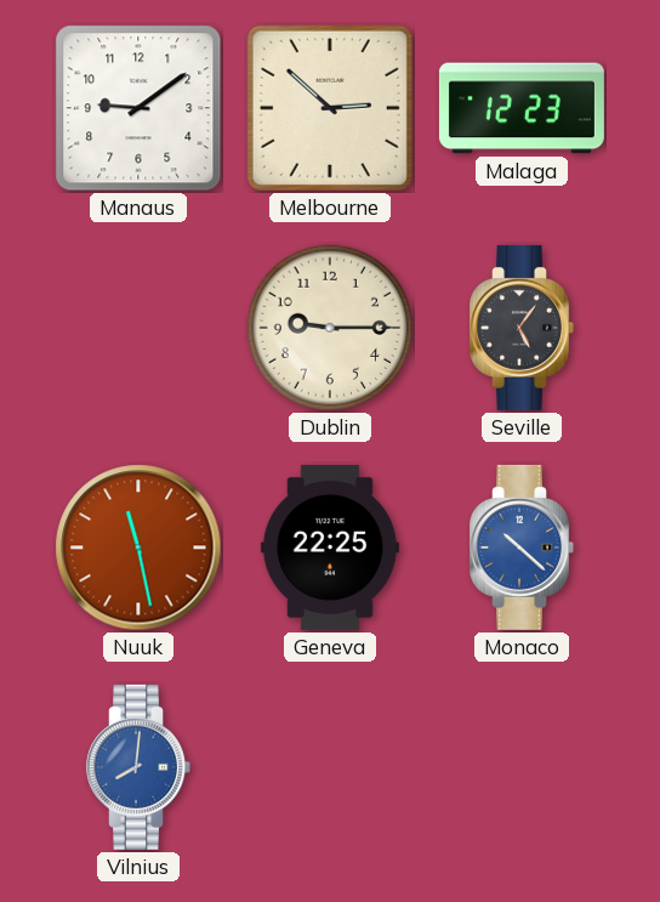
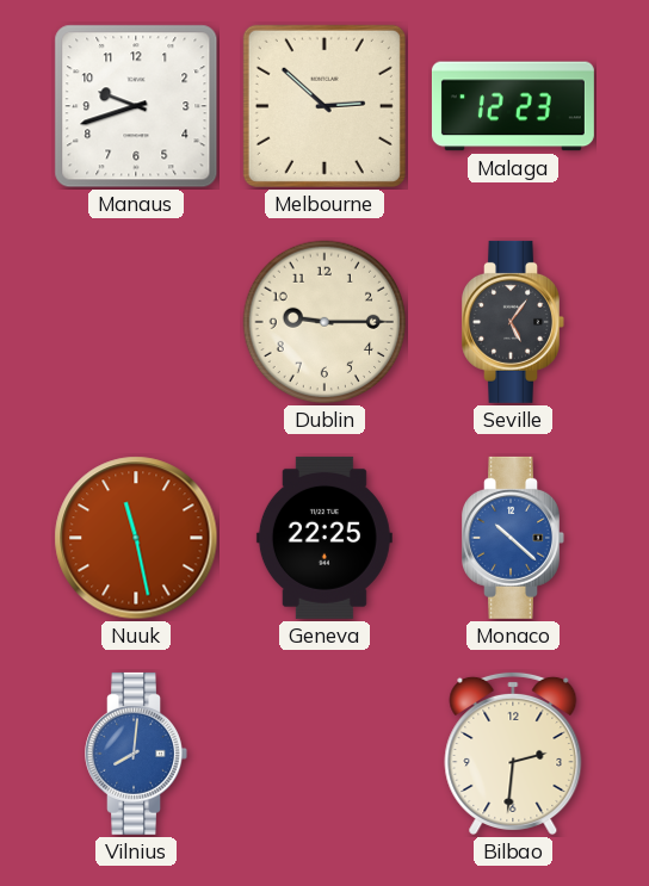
Manaus: 9:09 -> 9:42 (136, 106)
Bilbao: none -> 2:31 (513, 752)
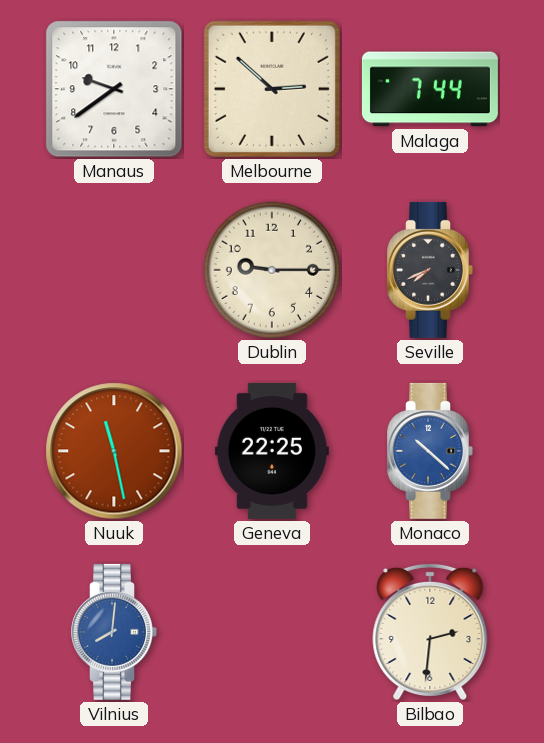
Manaus: 9:42 -> 9:39 (114, 89)
Malaga: 12:23 -> 7:44 (430, 89)
Seville: 5:06 -> 7:41 (430, 270)
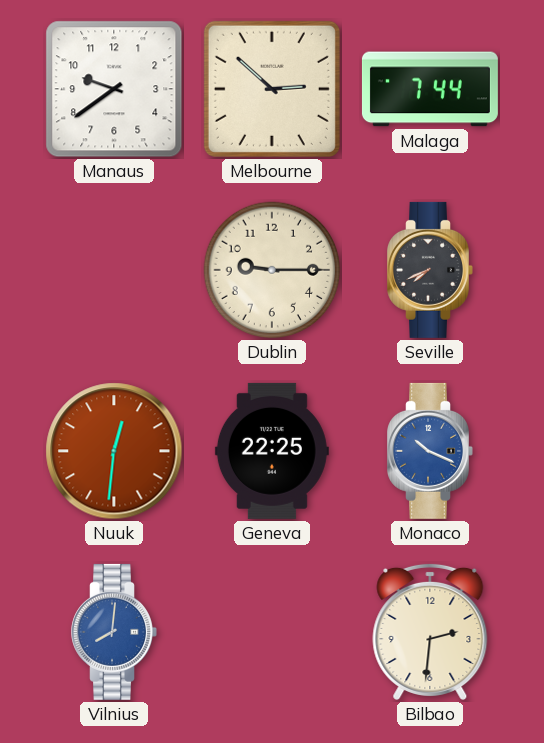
Nuuk: 11:28 -> 12:31 (114, 451)
Monaco: 10:22 -> 10:19 (430, 451)
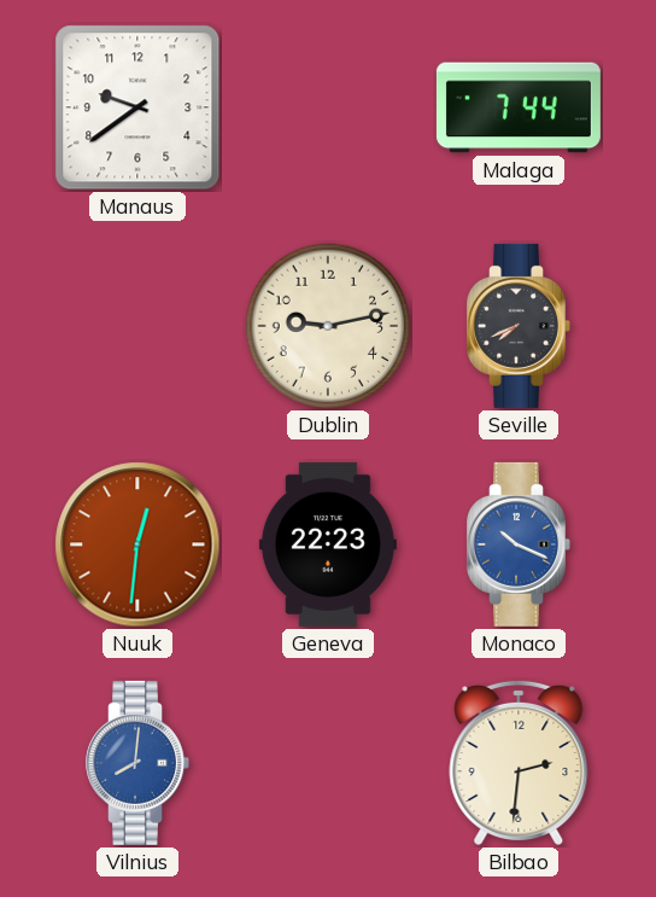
Melbourne: 2:52 -> none (272, 89)
Dublin: 9:15 -> 9:13 (328, 326)
Geneva: 22:25 -> 22:23 (328, 544)
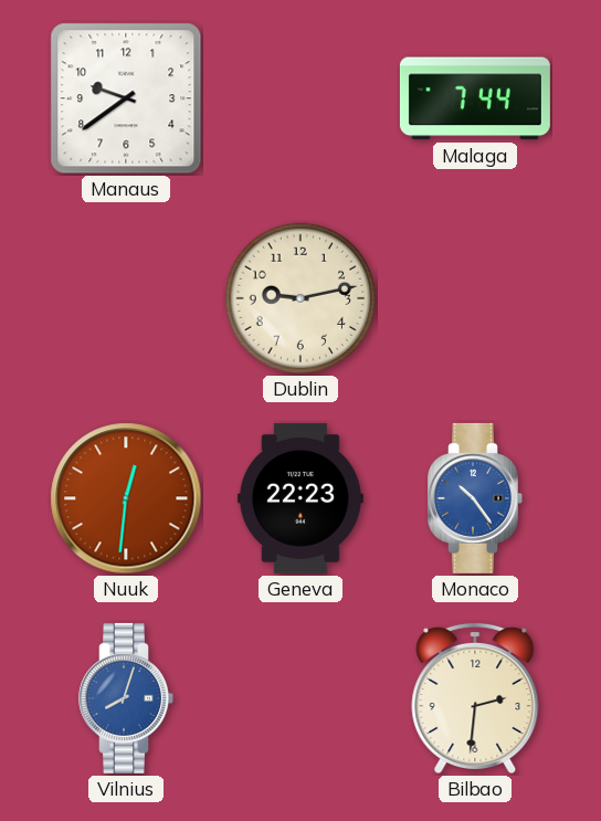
Seville: 7:41 -> none (519, 326)
Monaco: 10:19 -> 10:24 (475, 498)
Vilnius: 8:01 -> 8:03 (126, 698)
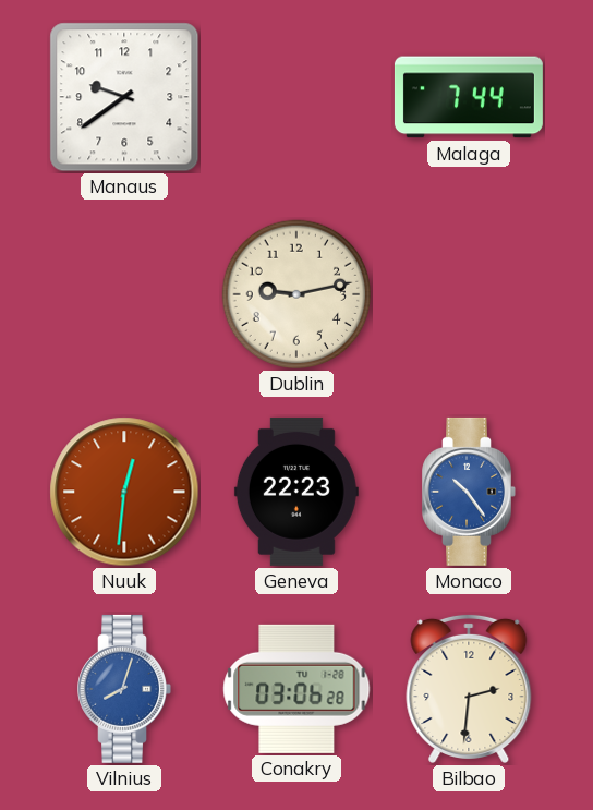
Conakry: none -> 03:06 (296, 689)
